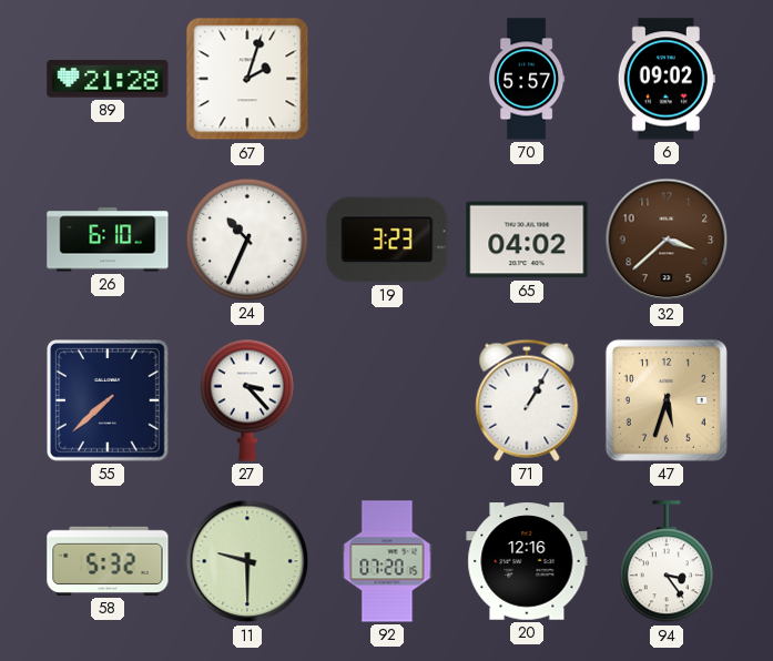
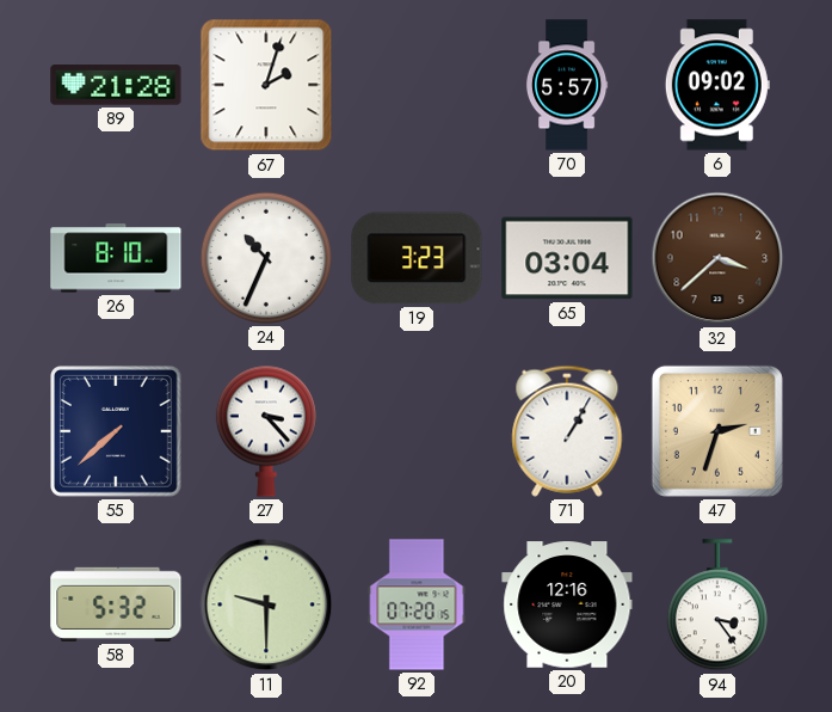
26: 6:10 -> 8:10 (116, 258)
65: 04:02 -> 03:04 (567, 258)
47: 5:33 -> 2:33 (717, 431)
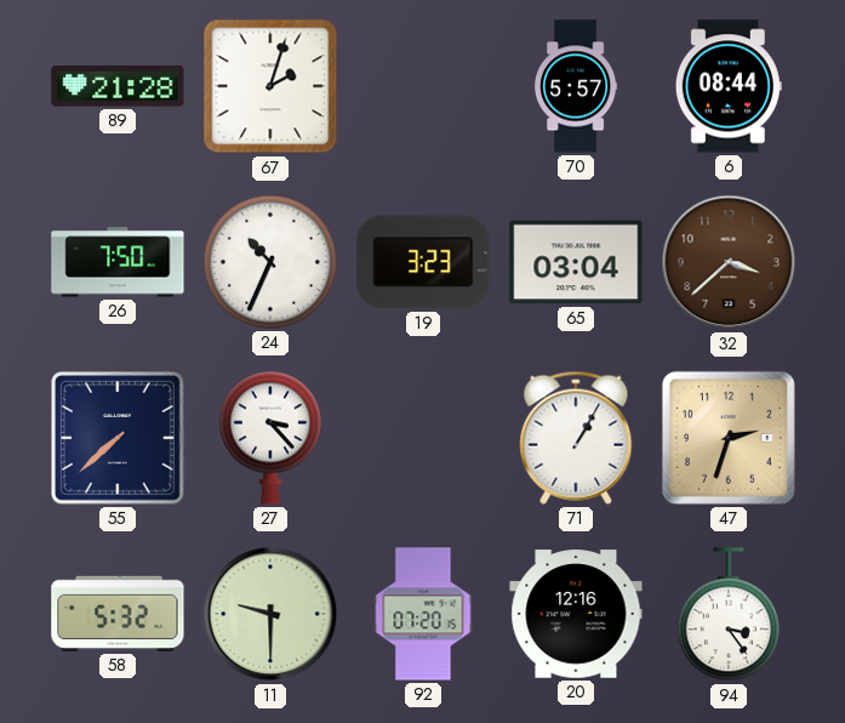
6: 09:02 -> 08:44 (729, 86)
26: 8:10 -> 7:50 (118, 262)
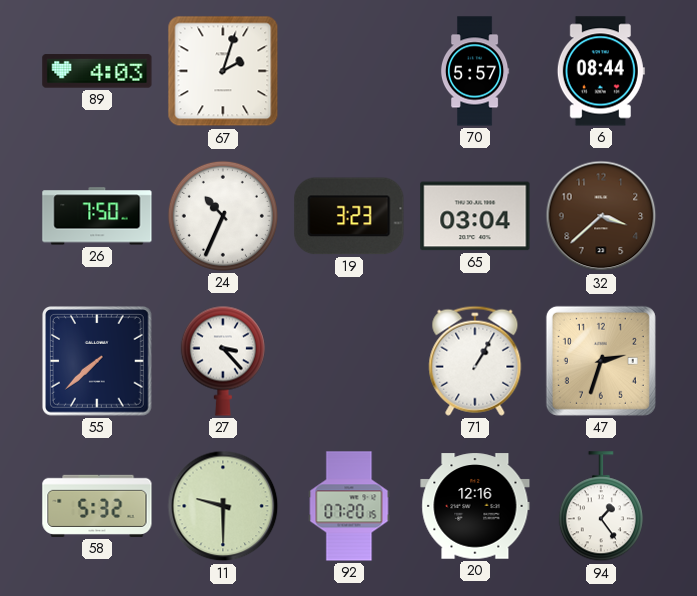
89: 21:28 -> 4:03 (97, 71)
94: 3:24 -> 1:24 (601, 507)
